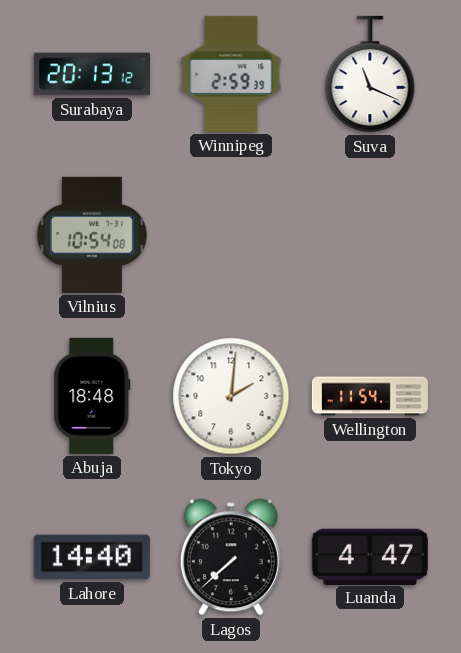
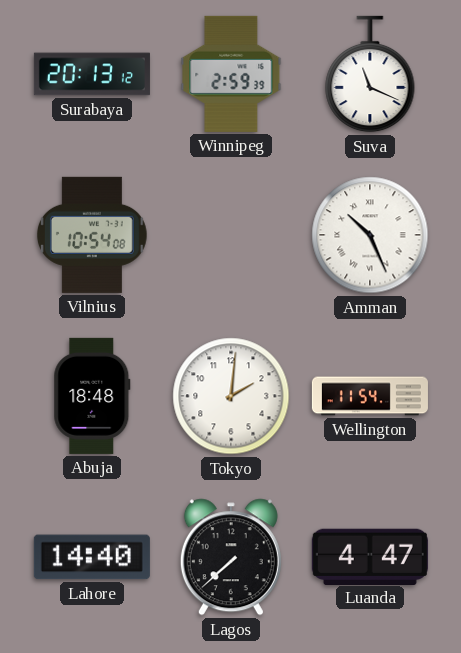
Amman: none -> 10:26 (370, 235)
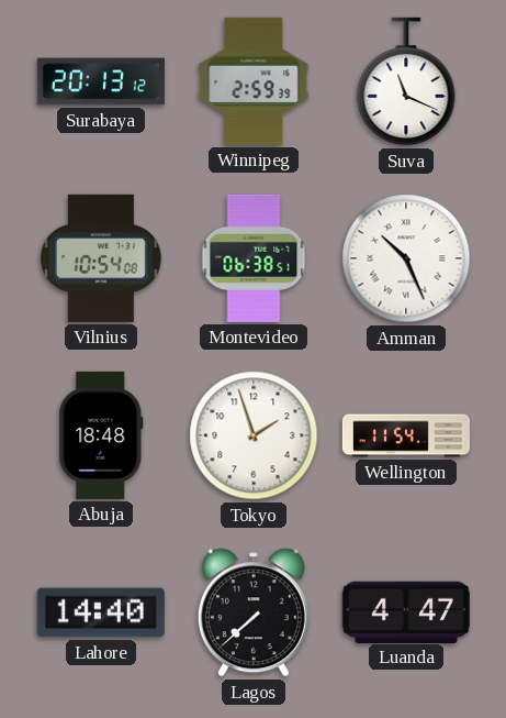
Montevideo: none -> 06:38 (254, 258)
Tokyo: 2:01 -> 1:57 (254, 435)
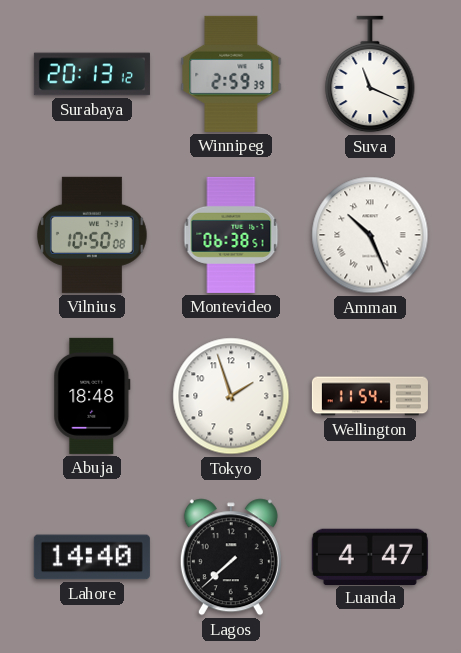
Vilnius: 10:54 -> 10:50 (92, 235)
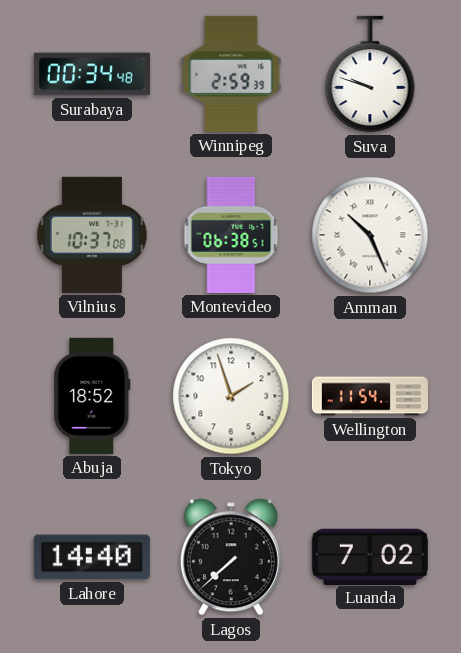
Surabaya: 20:13 -> 00:34 (92, 74)
Suva: 11:19 -> 9:48 (370, 74)
Vilnius: 10:50 -> 10:37 (92, 235)
Abuja: 18:48 -> 18:52 (92, 396)
Luanda: 4:47 -> 7:02 (370, 556)
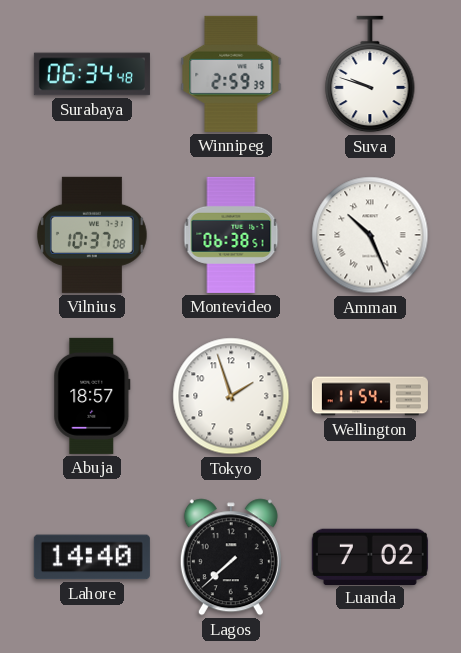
Surabaya: 00:34 -> 06:34 (92, 74)
Abuja: 18:52 -> 18:57 (92, 396)
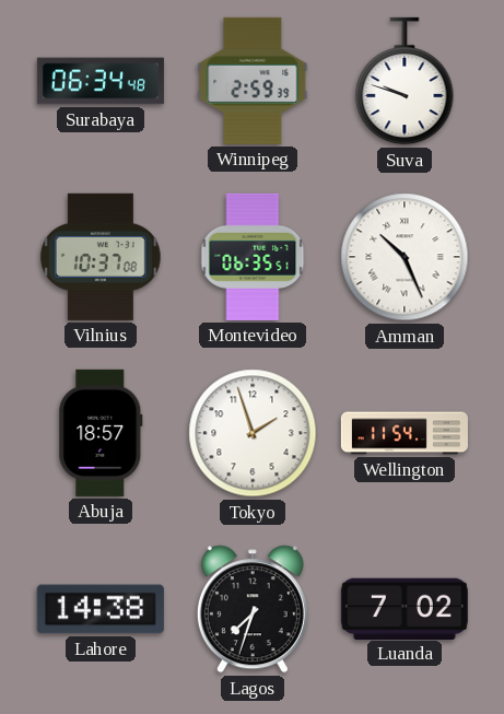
Montevideo: 06:38 -> 06:35 (253, 257)
Lahore: 14:40 -> 14:38 (101, 609)
Lagos: 7:38 -> 7:33 (253, 609)
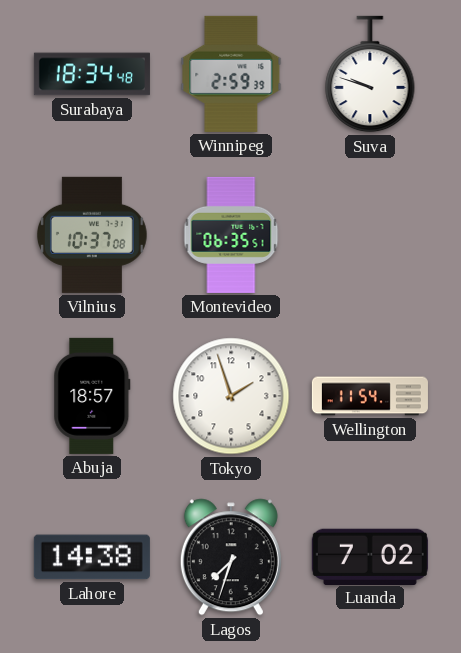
Surabaya: 06:34 -> 18:34 (92, 74)
Amman: 10:26 -> none (405, 257)
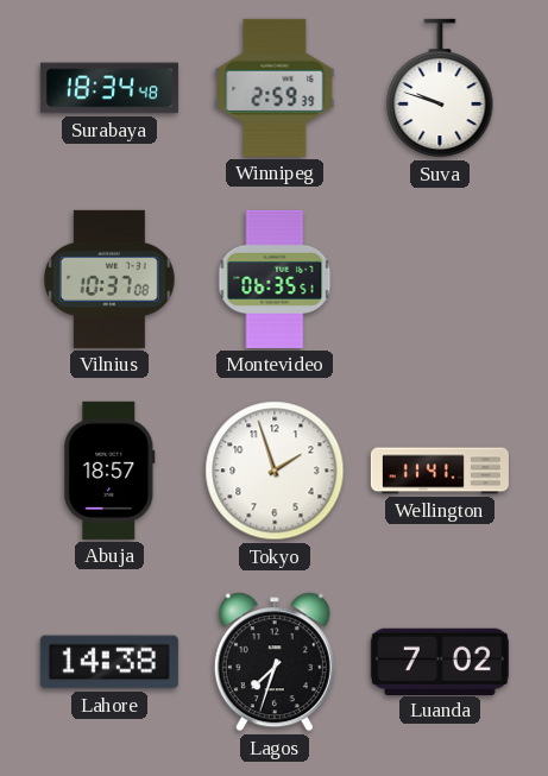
Wellington: 11:54 -> 11:41 (440, 471)
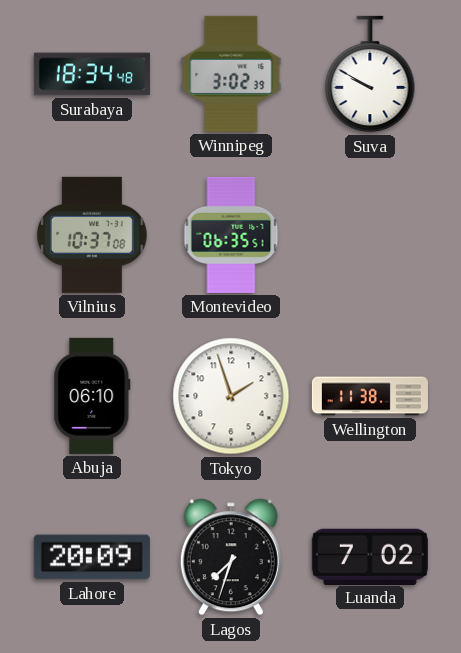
Winnipeg: 2:59 -> 3:02 (231, 74)
Suva: 9:48 -> 9:50 (370, 74)
Abuja: 18:57 -> 06:10 (92, 396)
Wellington: 11:41 -> 11:38 (370, 396)
Lahore: 14:38 -> 20:09 (92, 557)
